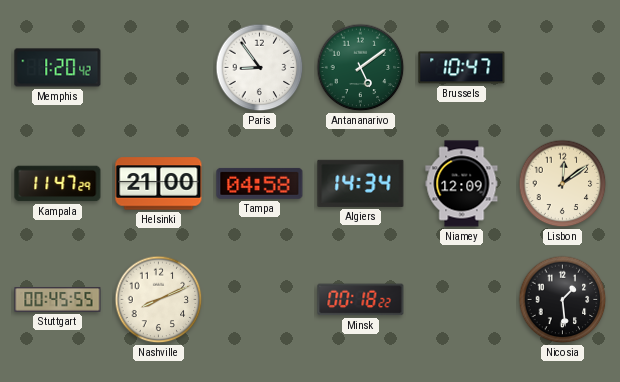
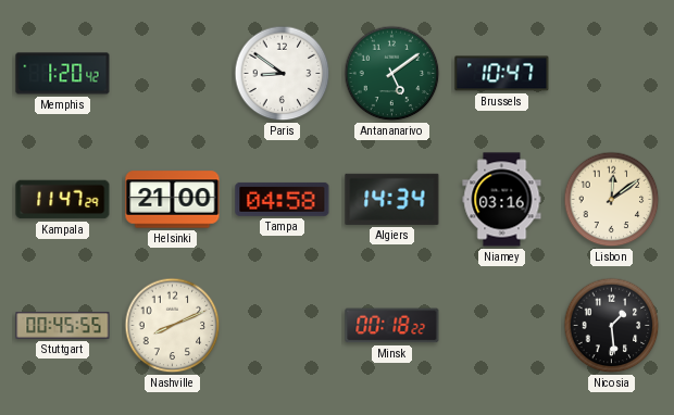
Paris: 8:54 -> 8:51 (283, 74)
Niamey: 12:09 -> 03:16 (502, 200)
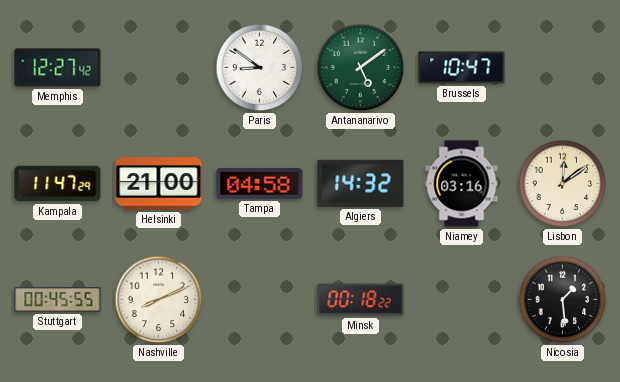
Memphis: 1:20 -> 12:27 (58, 68)
Algiers: 14:34 -> 14:32 (361, 183)
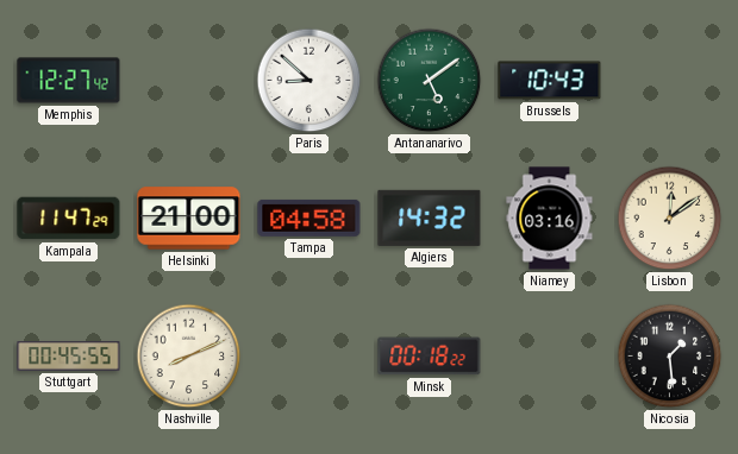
Paris: 8:51 -> 8:52 (309, 81)
Brussels: 10:47 -> 10:43 (550, 81)
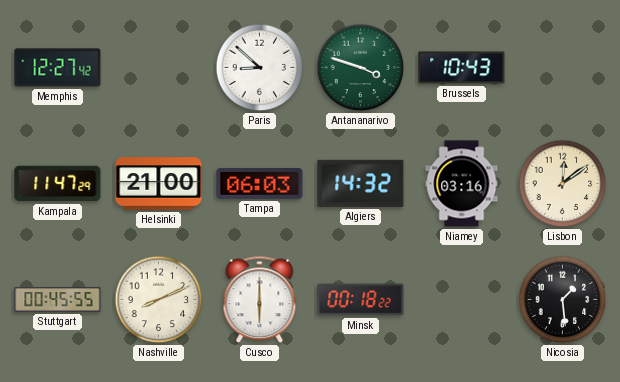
Antananarivo: 5:09 -> 3:48 (361, 68)
Tampa: 04:58 -> 06:03 (260, 183)
Cusco: none -> 6:00 (260, 300)
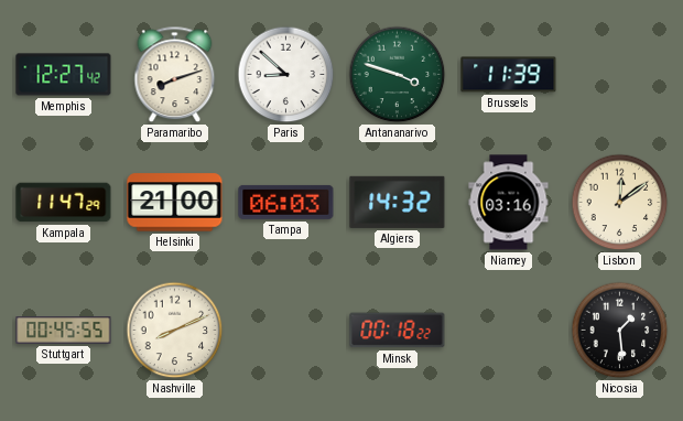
Paramaribo: none -> 8:12 (175, 75)
Brussels: 10:43 -> 11:39 (509, 75)
Cusco: 6:00 -> none (260, 300)
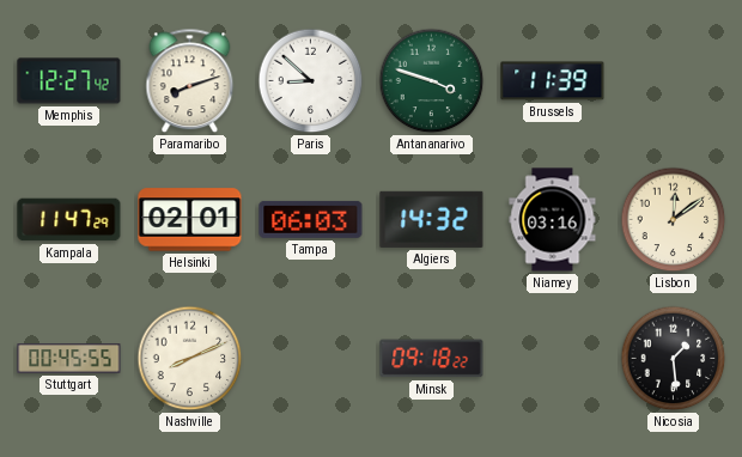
Helsinki: 21:00 -> 02:01 (190, 220)
Minsk: 00:18 -> 09:18 (432, 359)
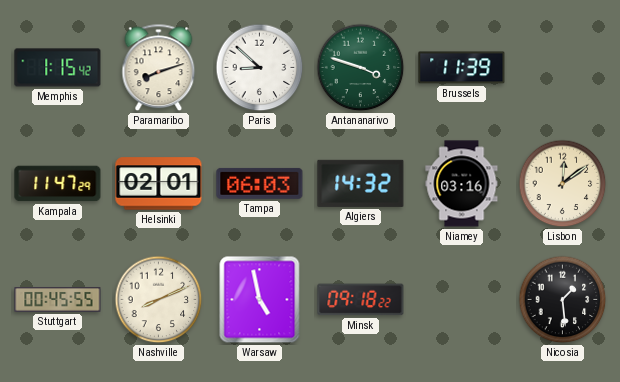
Memphis: 12:27 -> 1:15 (58, 68)
Warsaw: none -> 4:58 (260, 300)
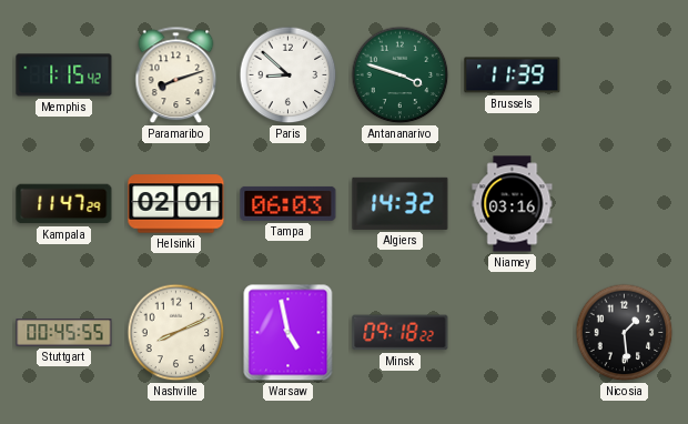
Lisbon: 12:09 -> none (563, 184)
